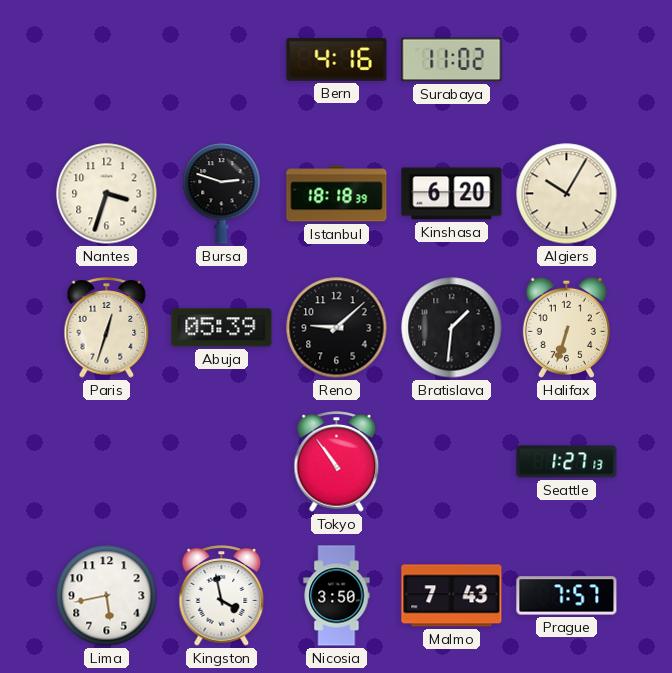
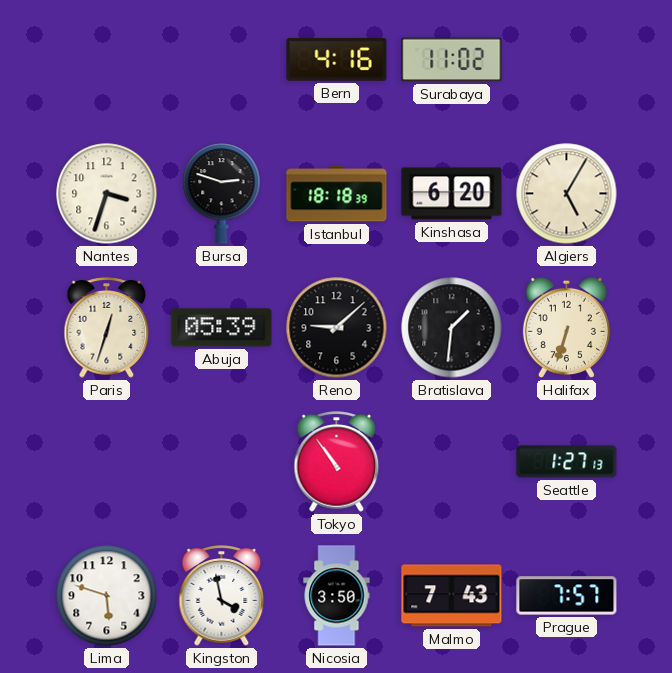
Algiers: 10:05 -> 5:05 (567, 194)
Lima: 5:43 -> 5:48 (107, 596)
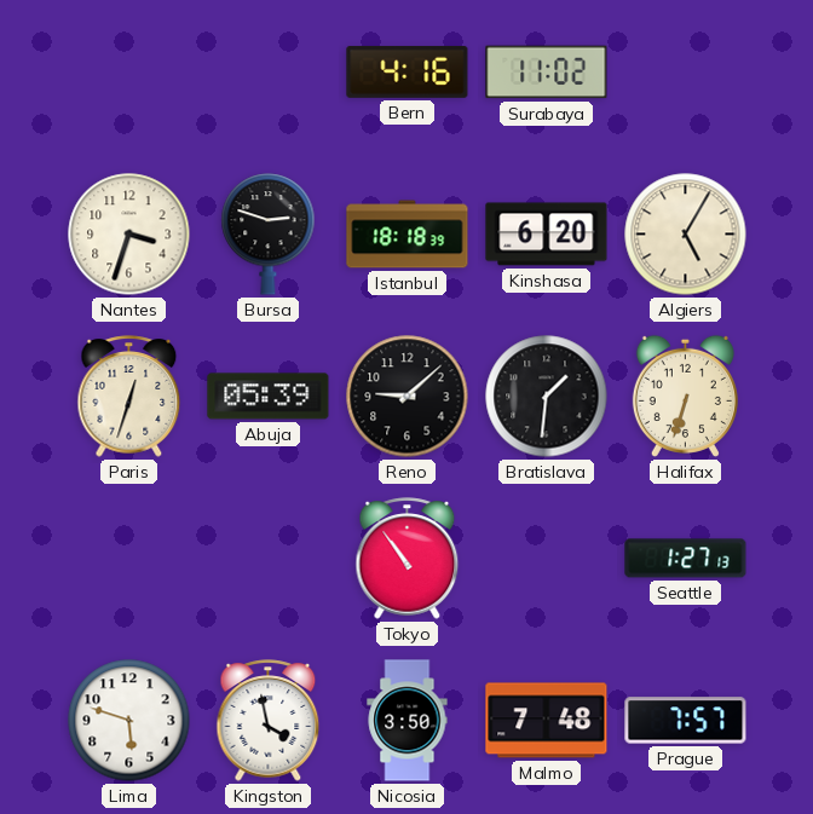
Malmo: 7:43 -> 7:48 (547, 721)
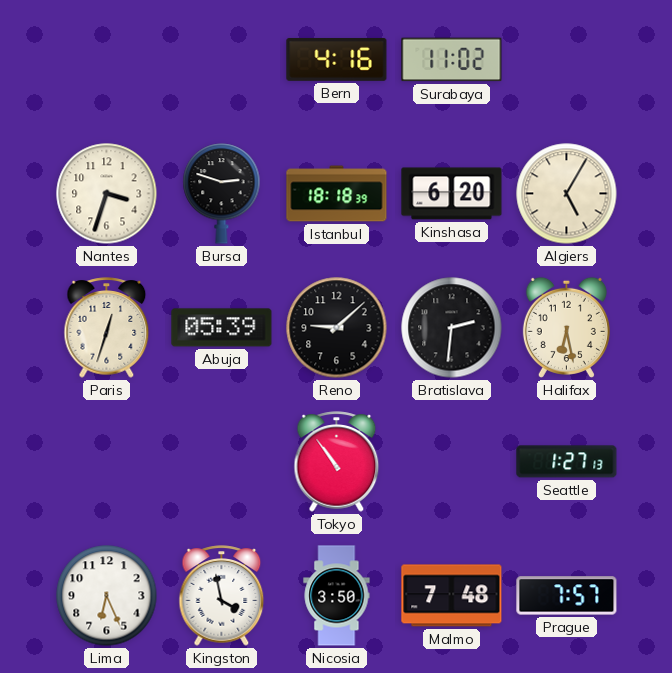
Bratislava: 1:31 -> 2:31 (452, 328)
Halifax: 6:33 -> 6:28 (566, 327)
Lima: 5:48 -> 6:26 (107, 596)
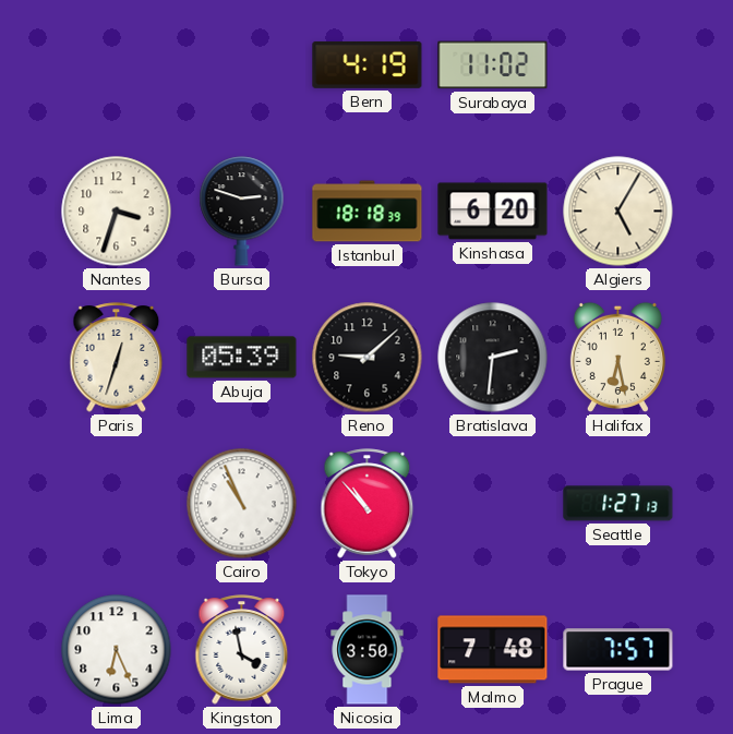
Bern: 4:16 -> 4:19 (368, 64)
Cairo: none -> 10:56 (242, 504)
Tokyo: 10:54 -> 10:53 (368, 504)
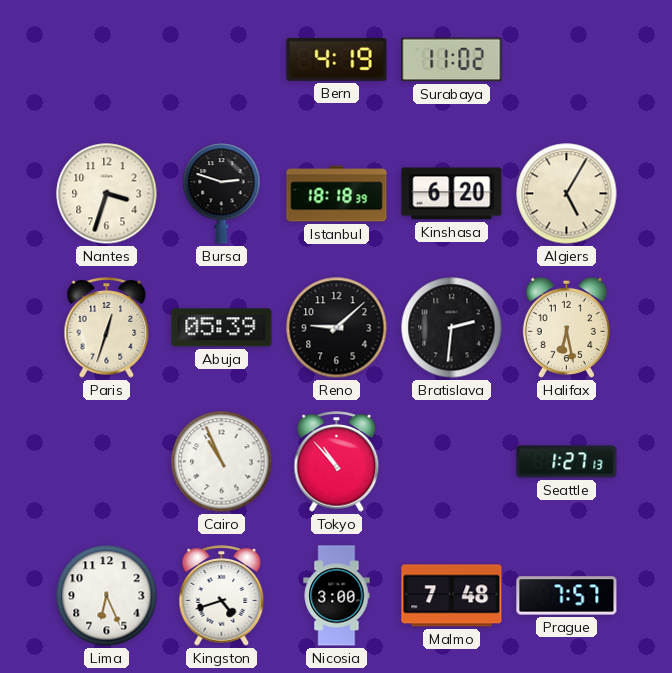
Kingston: 3:58 -> 4:42 (222, 596)
Nicosia: 3:50 -> 3:00 (337, 596)
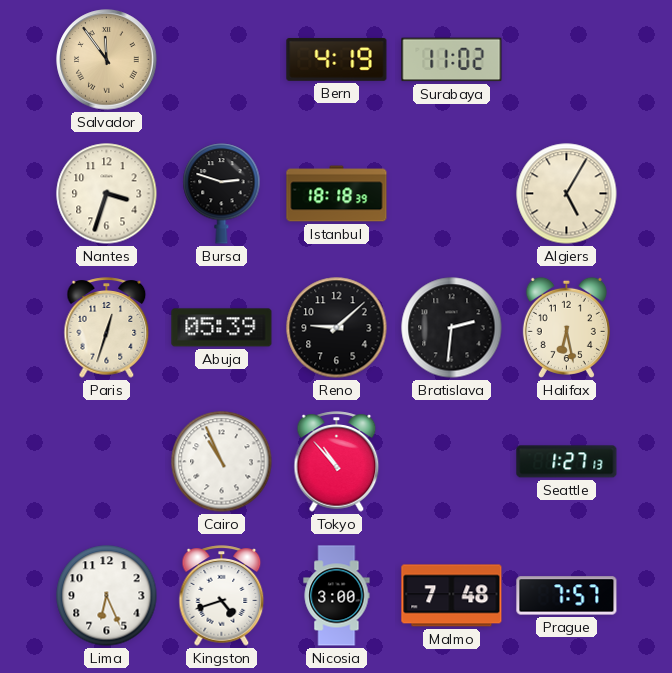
Salvador: none -> 11:54 (107, 60)
Kinshasa: 6:20 -> none (452, 194)
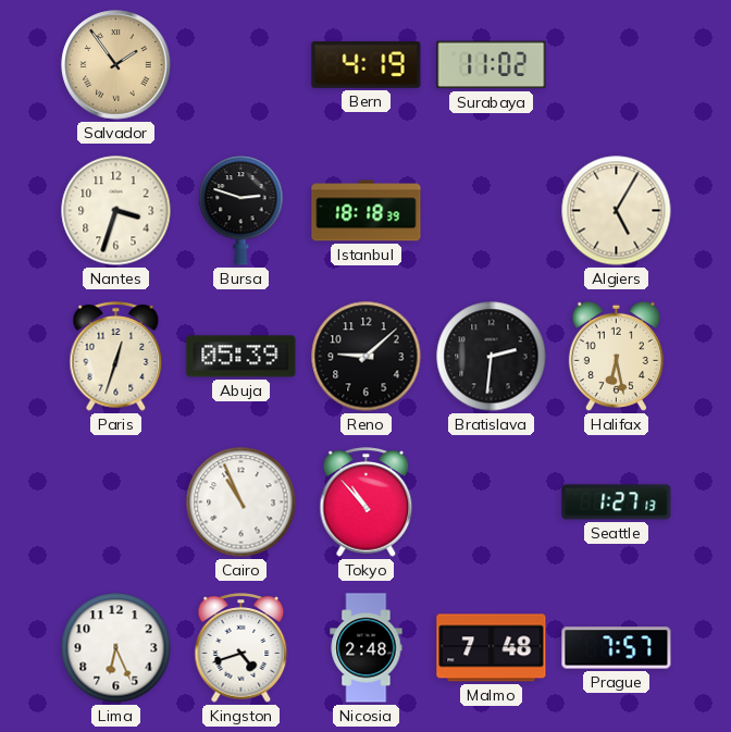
Salvador: 11:54 -> 1:54 (116, 65)
Nicosia: 3:00 -> 2:48 (367, 648)
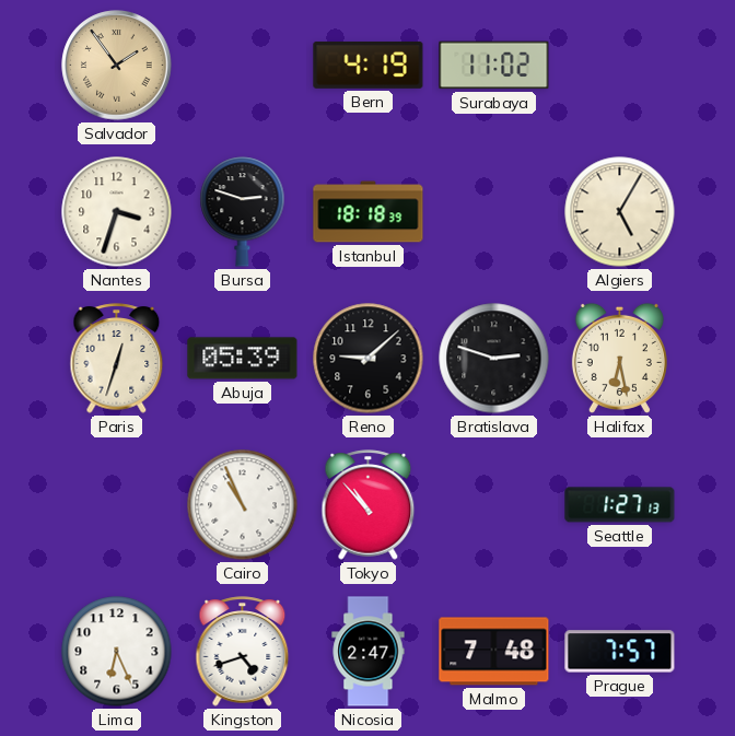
Bratislava: 2:31 -> 2:48 (494, 359)
Nicosia: 2:48 -> 2:47 (369, 652)
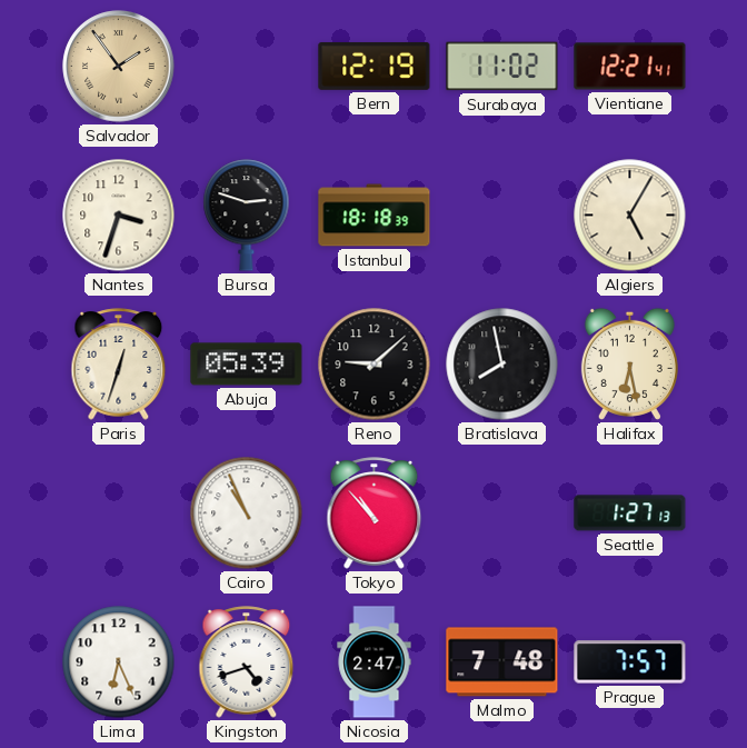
Bern: 4:19 -> 12:19 (375, 66)
Vientiane: none -> 12:21 (630, 67)
Bratislava: 2:48 -> 7:58 (502, 365)
